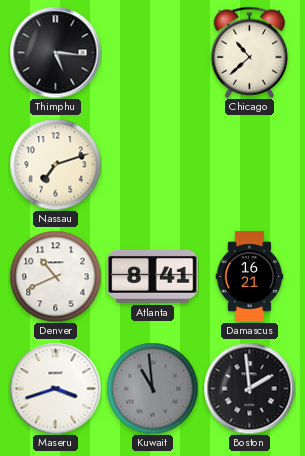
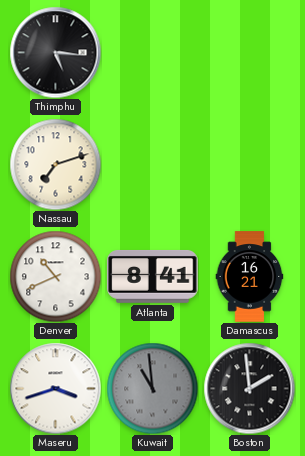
Chicago: 10:38 -> none (250, 52)
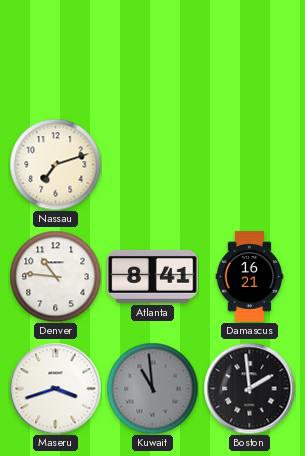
Thimphu: 5:16 -> none (55, 52)
Denver: 10:41 -> 10:46 (55, 276)
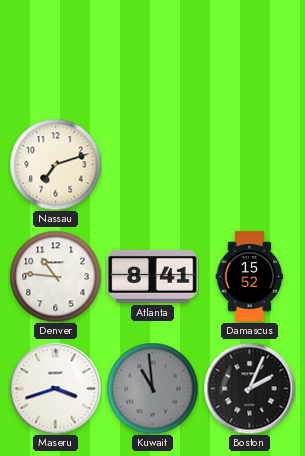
Damascus: 16:21 -> 15:52 (250, 277)
Boston: 1:59 -> 2:04 (249, 388)
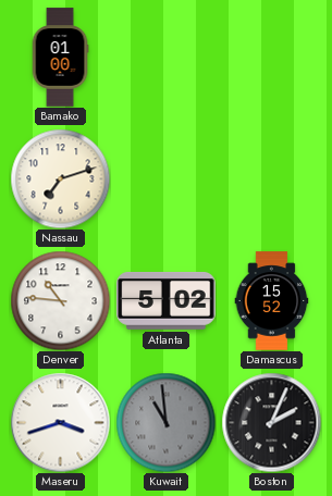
Bamako: none -> 01:00 (60, 58)
Atlanta: 8:41 -> 5:02 (167, 301)
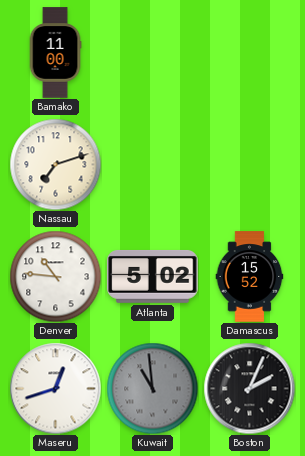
Bamako: 01:00 -> 11:00 (55, 53)
Maseru: 3:42 -> 12:42 (55, 388)
